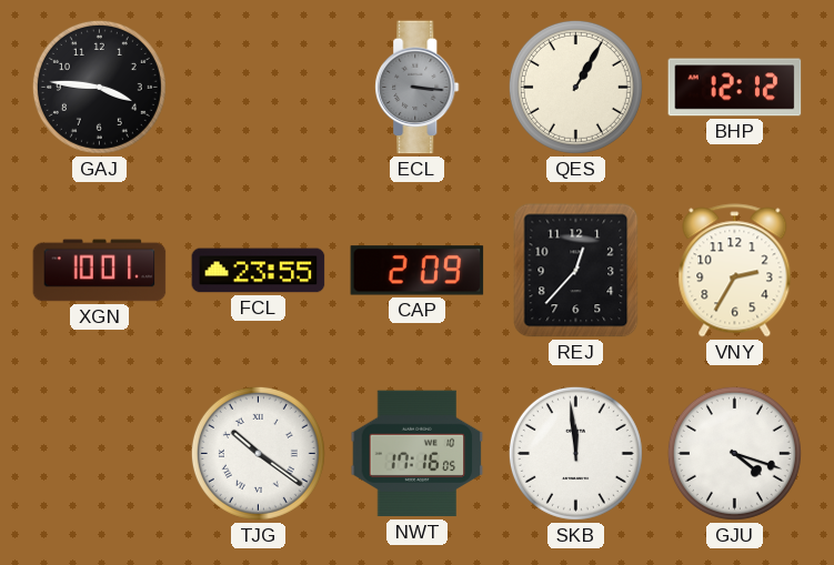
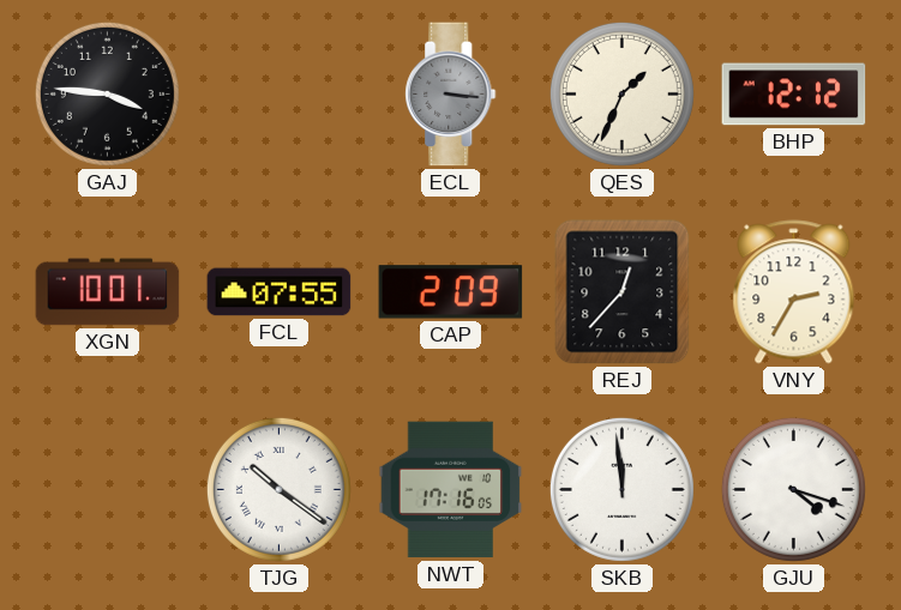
QES: 1:05 -> 1:34 (621, 93)
FCL: 23:55 -> 07:55 (280, 292)
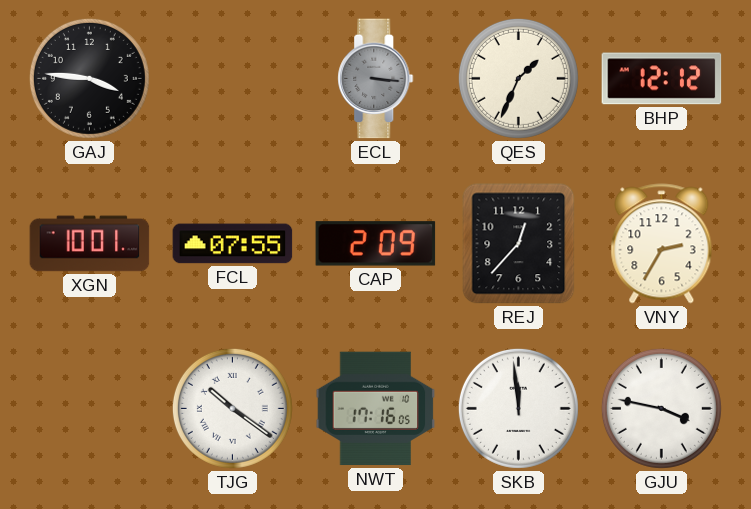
GJU: 4:18 -> 3:47 (661, 408)
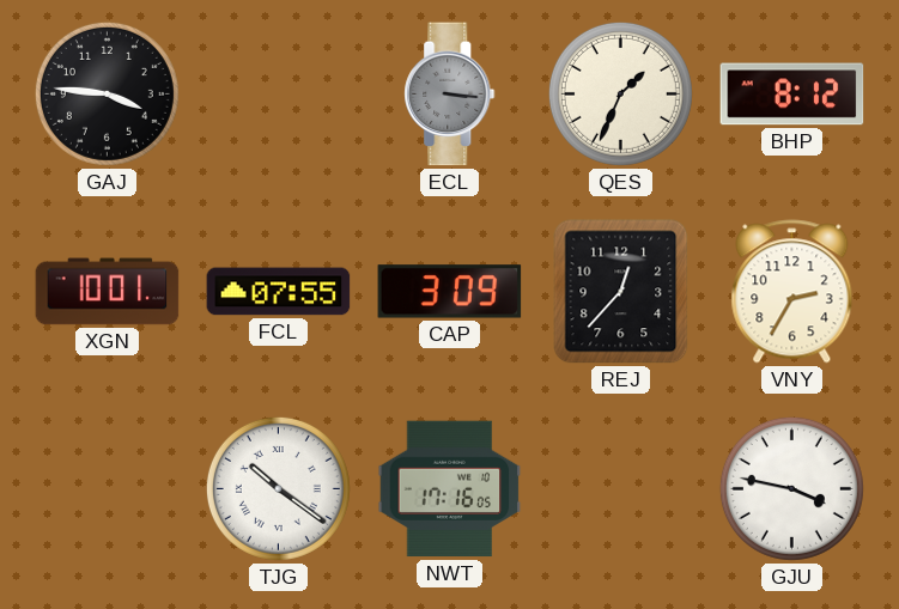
BHP: 12:12 -> 8:12 (792, 95)
CAP: 2:09 -> 3:09 (450, 292)
SKB: 11:59 -> none (518, 408)
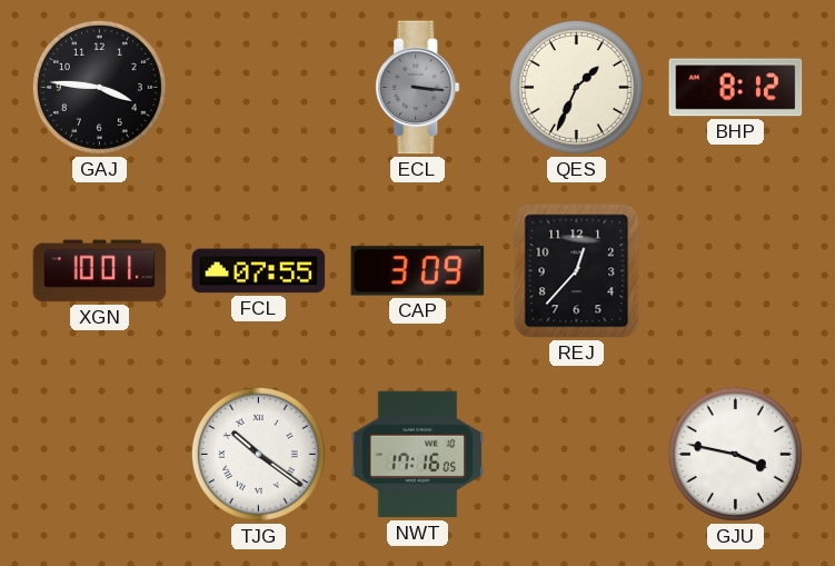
VNY: 2:35 -> none (792, 292)
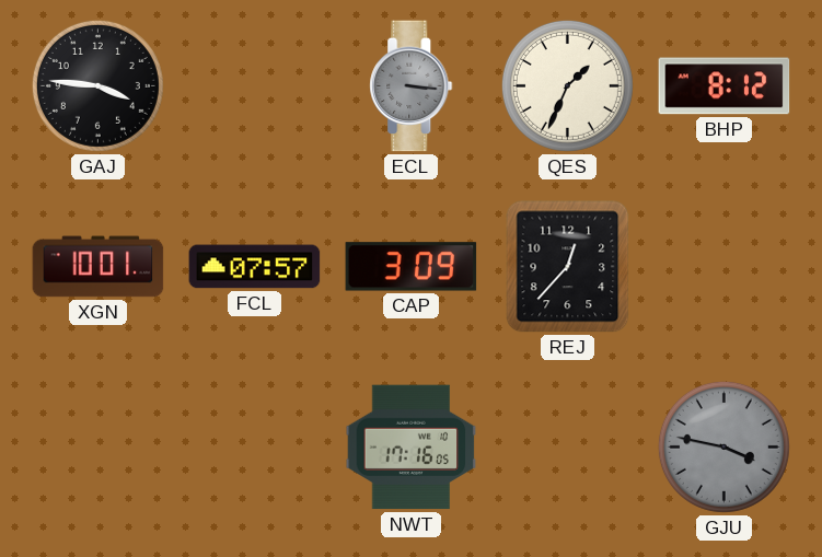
FCL: 07:55 -> 07:57 (255, 267)
TJG: 10:21 -> none (258, 454)
GJU dial: white -> grey (723, 446)
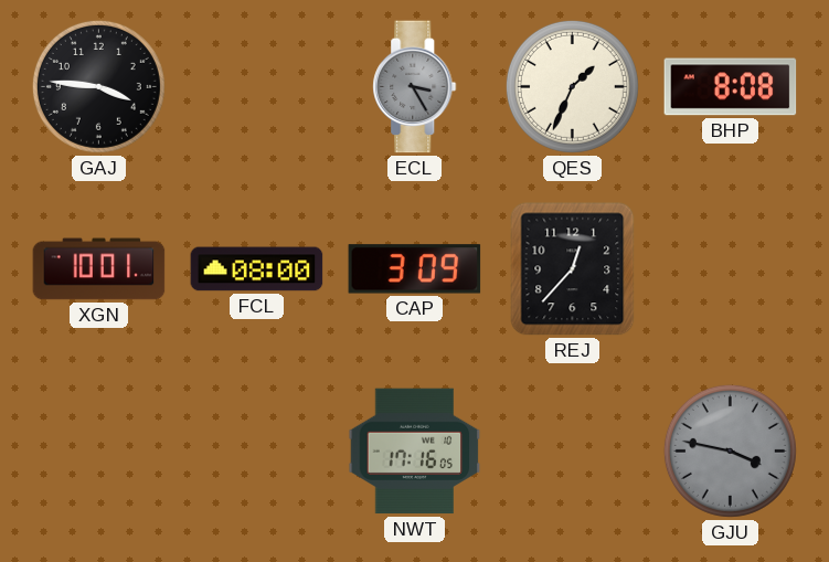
ECL: 3:16 -> 3:25 (415, 87)
BHP: 8:12 -> 8:08 (731, 87)
FCL: 07:57 -> 08:00 (257, 269)
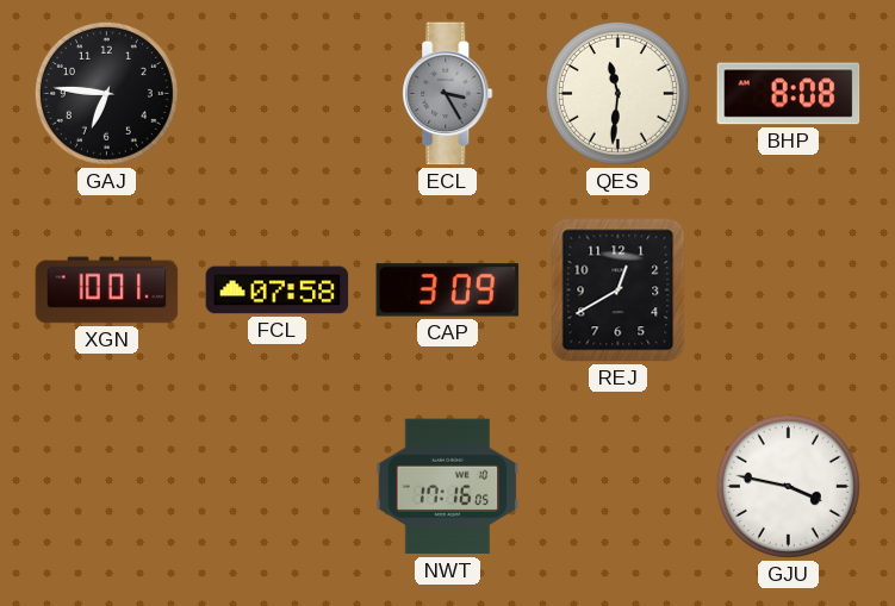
GAJ: 3:46 -> 6:46 (106, 93)
QES: 1:34 -> 11:31 (617, 93)
FCL: 08:00 -> 07:58 (278, 290)
REJ: 12:37 -> 12:40 (619, 290)
GJU dial: grey -> white (788, 486)
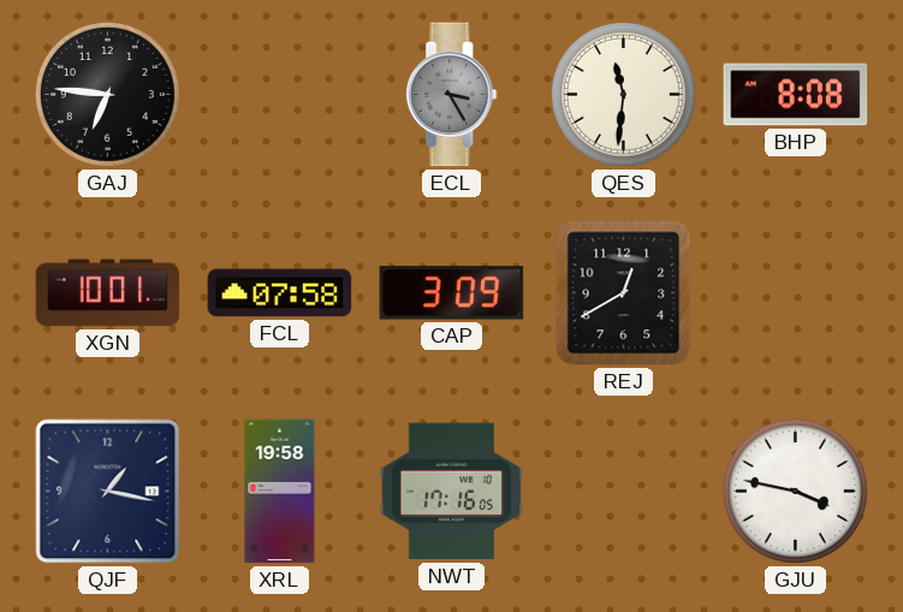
QJF: none -> 1:17 (108, 492)
XRL: none -> 19:58 (280, 492)
